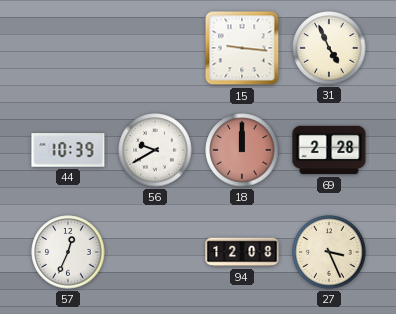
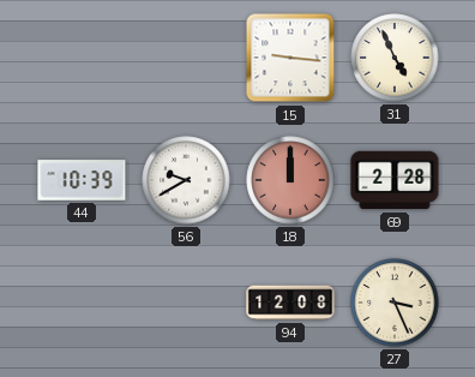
57: 12:34 -> none (68, 252)
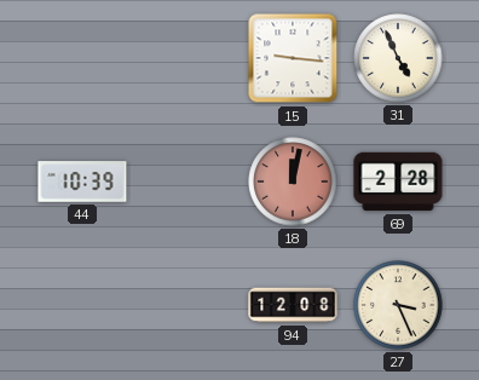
56: 9:40 -> none (186, 180)
18: 12:00 -> 12:02 (293, 182)
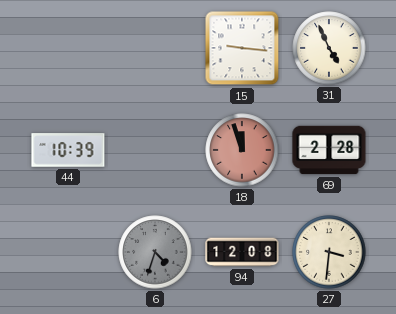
18: 12:02 -> 11:57 (242, 150)
6: none -> 4:33 (155, 252)
27: 3:26 -> 3:31 (329, 252)
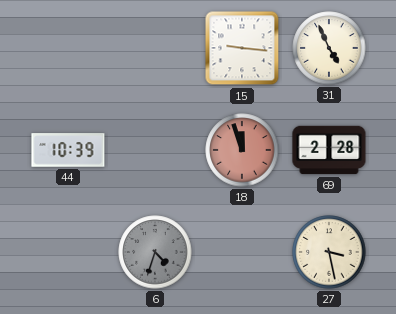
94: 12:08 -> none (242, 252)
27: 3:31 -> 3:28 (329, 252)
